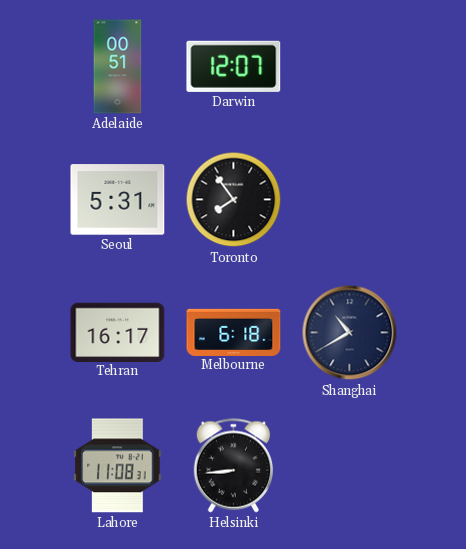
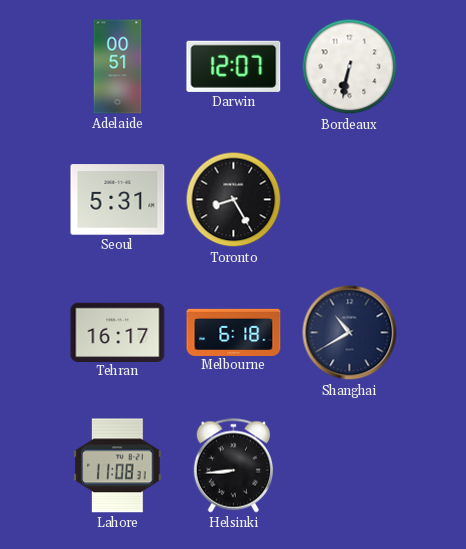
Bordeaux: none -> 6:32 (350, 67)
Toronto: 7:54 -> 8:25 (234, 200)
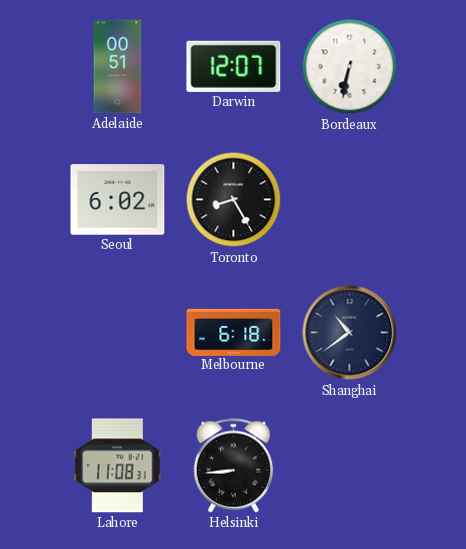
Seoul: 5:31 -> 6:02 (118, 200)
Tehran: 16:17 -> none (118, 332)
Shanghai: 10:40 -> 10:39 (350, 333)
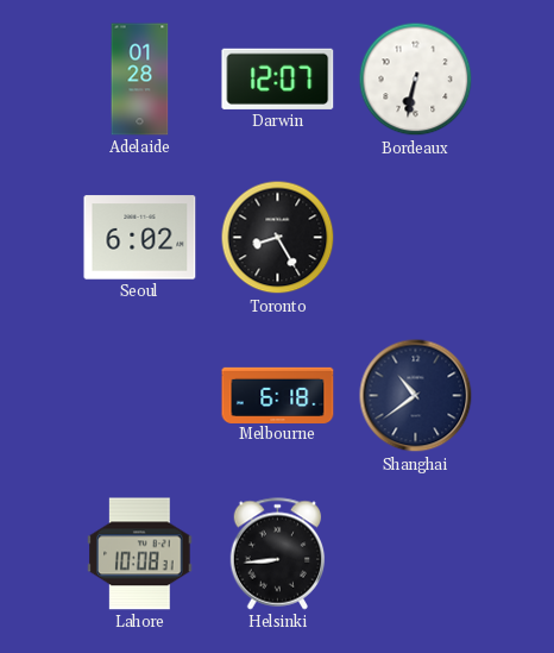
Adelaide: 00:51 -> 01:28 (140, 80)
Lahore: 11:08 -> 10:08 (140, 554)
